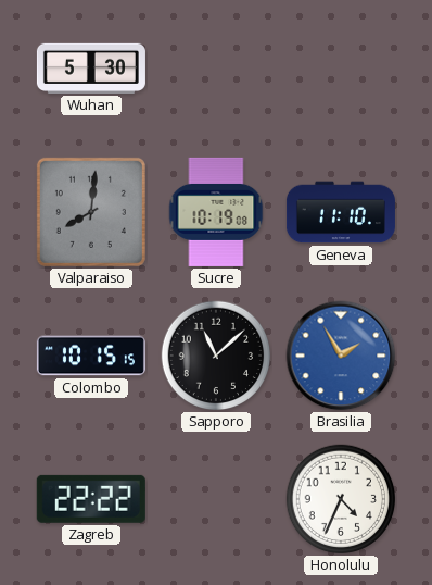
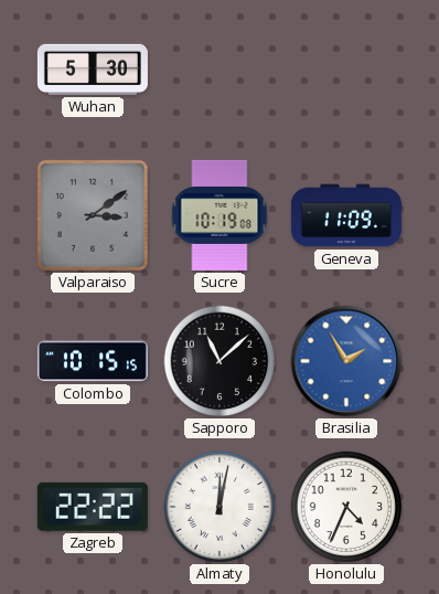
Valparaiso: 8:01 -> 3:09 (93, 215)
Geneva: 11:10 -> 11:09 (346, 215)
Almaty: none -> 12:02 (219, 507)
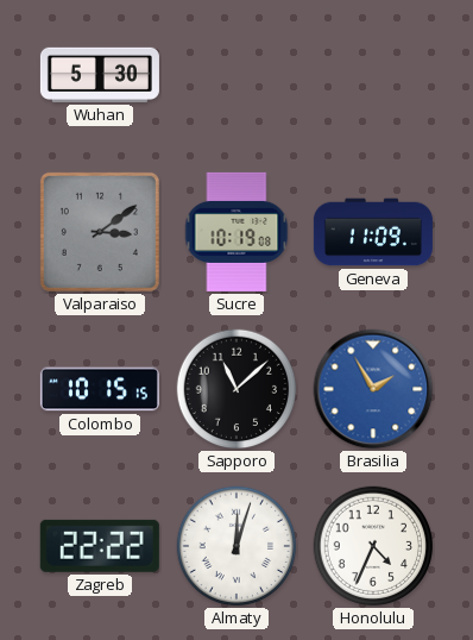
Almaty: 12:02 -> 12:03 (236, 546)
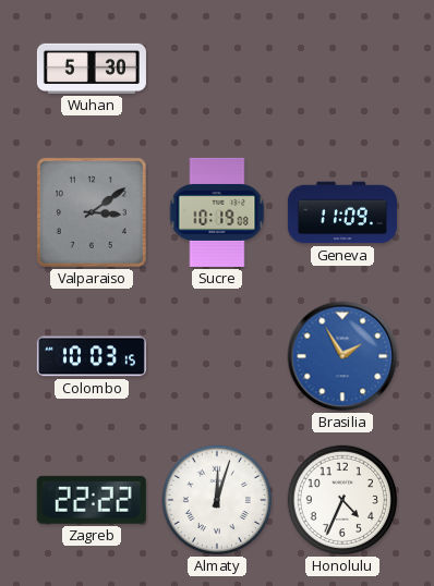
Colombo: 10:15 -> 10:03 (92, 356)
Sapporo: 11:08 -> none (236, 389)
